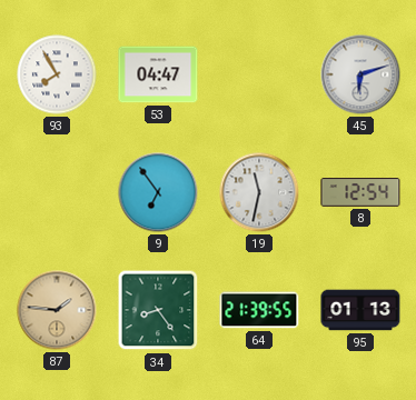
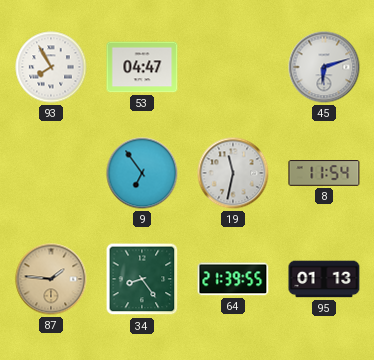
8: 12:54 -> 11:54 (324, 173)
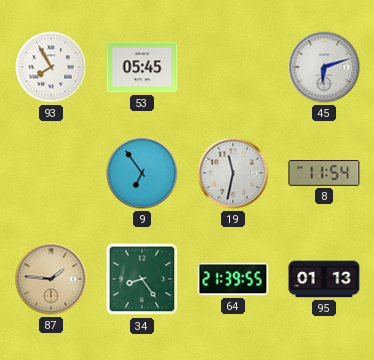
53: 04:47 -> 05:45 (142, 67)
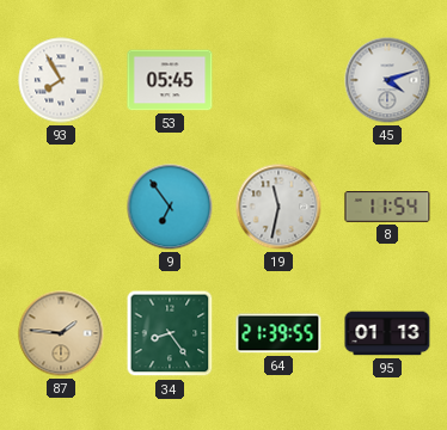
45: 6:12 -> 4:12 (387, 80)
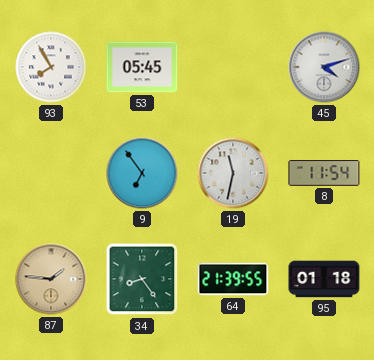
95: 01:13 -> 01:18 (324, 279)
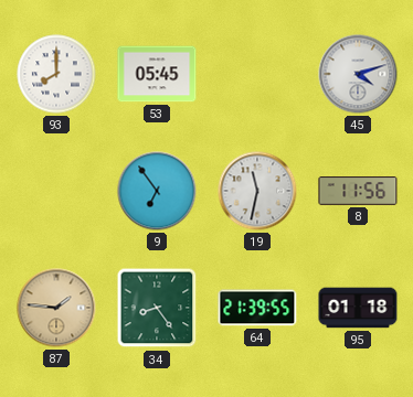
93: 7:55 -> 8:00 (56, 74)
8: 11:54 -> 11:56 (358, 191)
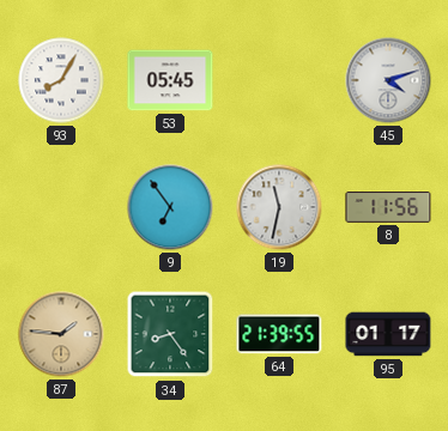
93: 8:00 -> 8:05 (61, 80)
95: 01:18 -> 01:17 (388, 334)
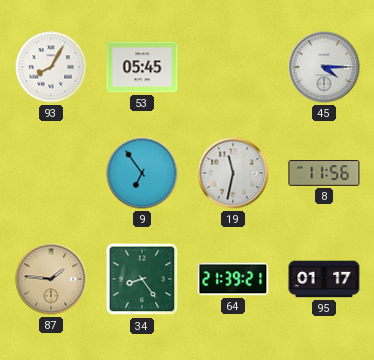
45: 4:12 -> 4:15 (324, 67)
64: 21:39:55 -> 21:39:21 (233, 279)
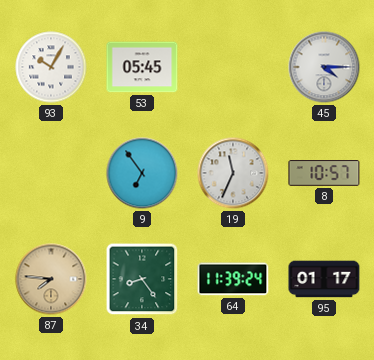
93: 8:05 -> 10:05 (51, 67)
19: 11:32 -> 11:34 (233, 173)
8: 11:56 -> 10:57 (324, 173)
87: 1:46 -> 7:46 (51, 279)
64: 21:39 -> 11:39 (233, 279)
